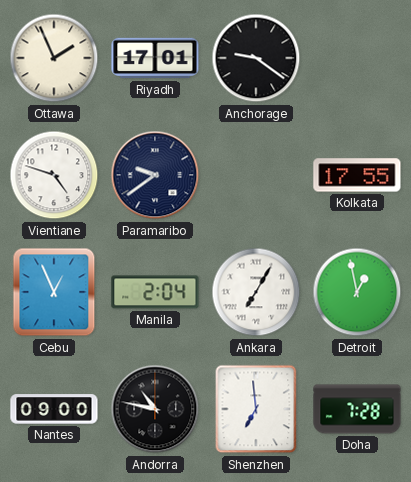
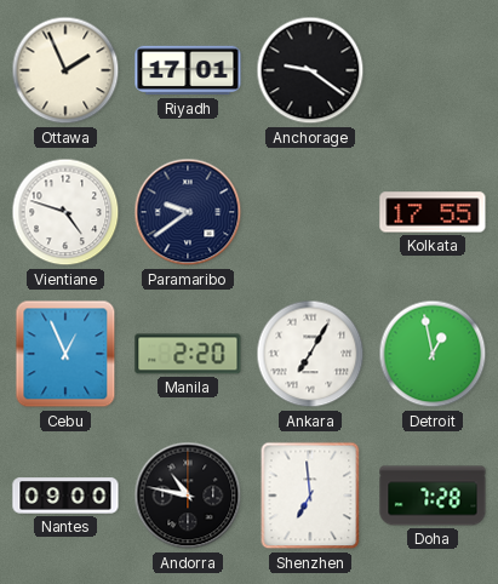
Manila: 2:04 -> 2:20 (188, 354)
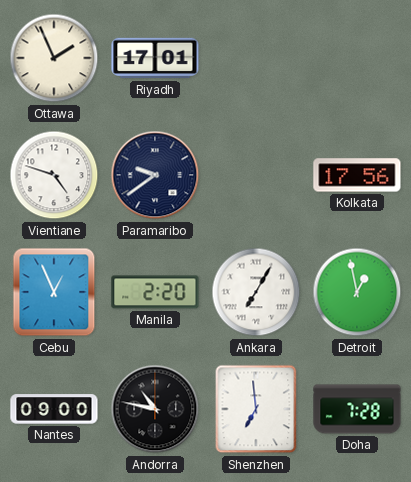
Anchorage: 9:21 -> none (310, 70)
Kolkata: 17:55 -> 17:56 (357, 175)
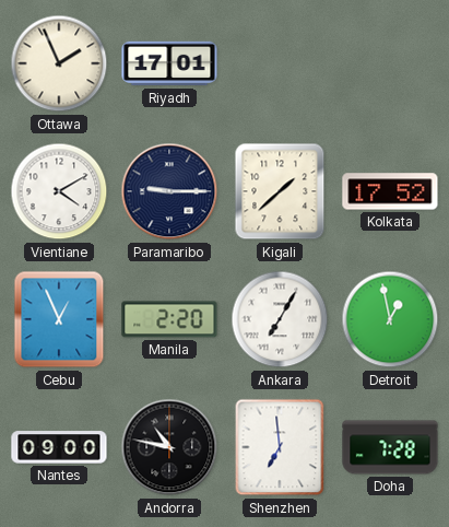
Vientiane: 4:48 -> 4:10 (59, 191)
Paramaribo: 9:39 -> 9:15 (169, 191)
Kigali: none -> 1:38 (280, 191)
Kolkata: 17:56 -> 17:52 (390, 191)
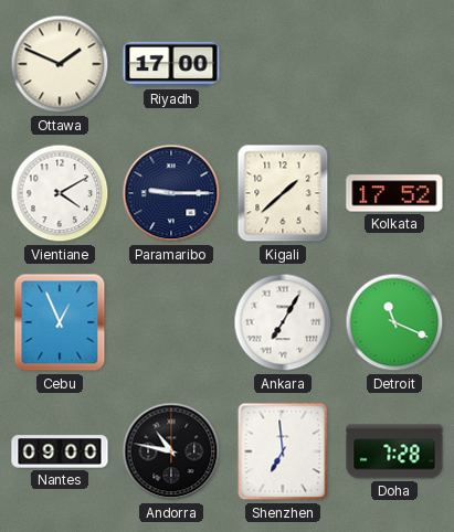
Ottawa: 1:56 -> 1:49 (60, 64)
Riyadh: 17:01 -> 17:00 (171, 64)
Manila: 2:20 -> none (169, 319)
Detroit: 12:58 -> 11:19 (394, 322)
